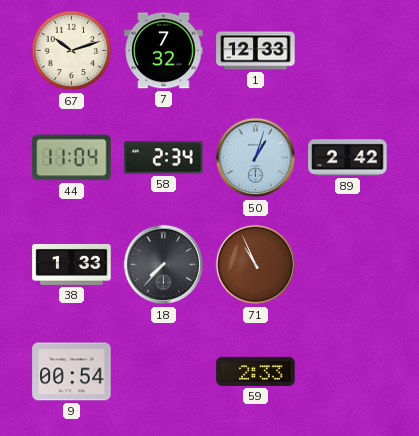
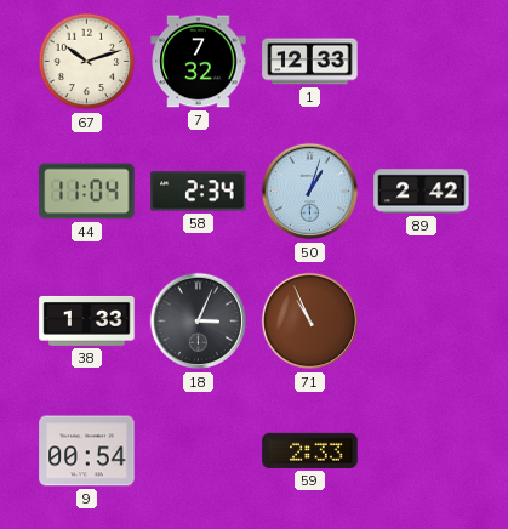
18: 7:37 -> 3:04 (199, 322)
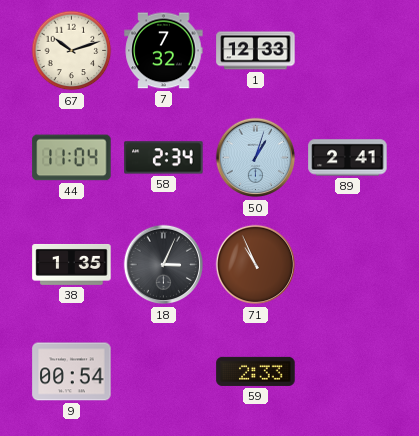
89: 2:42 -> 2:41 (348, 158)
38: 1:33 -> 1:35 (72, 264)
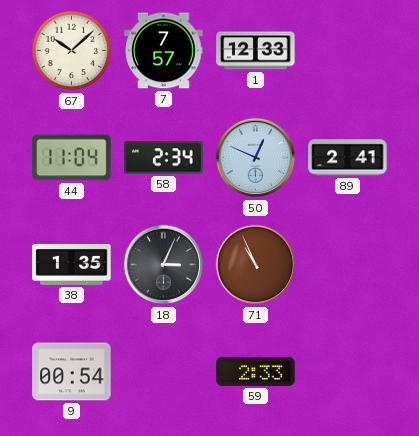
67: 10:12 -> 10:08 (72, 51)
7: 7:32 -> 7:57 (164, 51)
50: 1:03 -> 12:49 (256, 158)
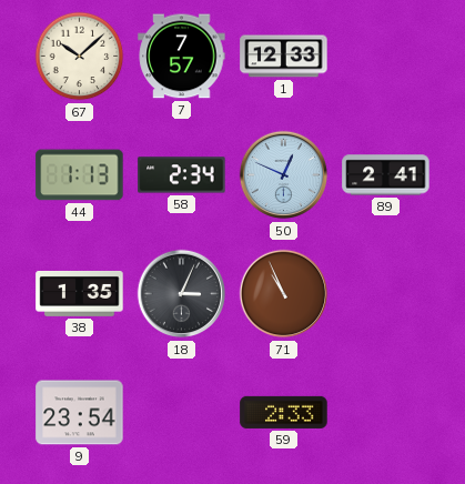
44: 11:04 -> 1:13 (80, 175)
9: 00:54 -> 23:54 (80, 413)
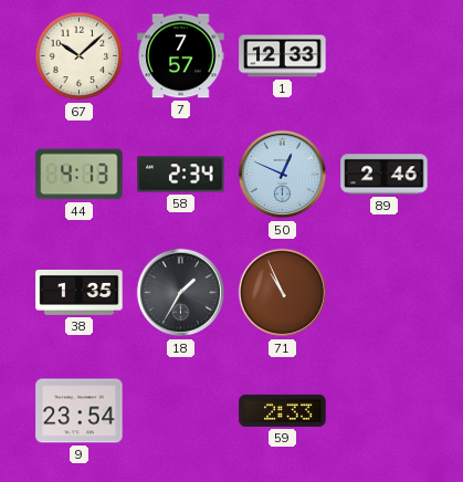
44: 1:13 -> 4:13 (80, 175)
89: 2:41 -> 2:46 (385, 175)
18: 3:04 -> 1:35 (181, 293)
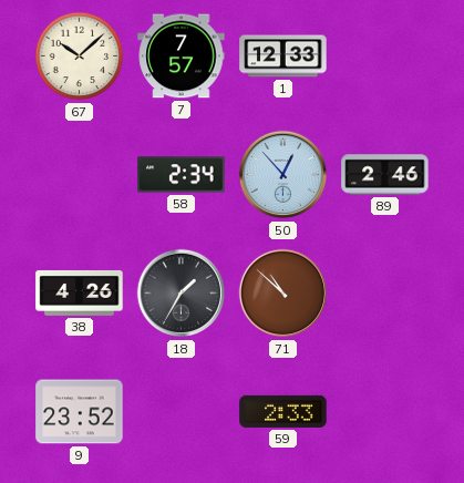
44: 4:13 -> none (80, 175)
50: 12:49 -> 12:53 (283, 175)
38: 1:35 -> 4:26 (80, 292)
71: 10:56 -> 10:52 (283, 294)
9: 23:54 -> 23:52 (80, 412)
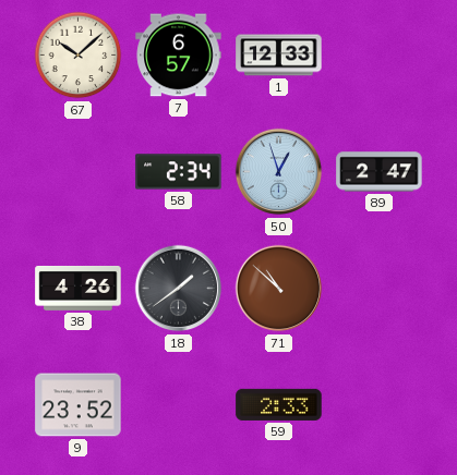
7: 7:57 -> 6:57 (179, 56)
50: 12:53 -> 12:57 (279, 172)
89: 2:46 -> 2:47 (380, 172)
18: 1:35 -> 1:39 (179, 289)
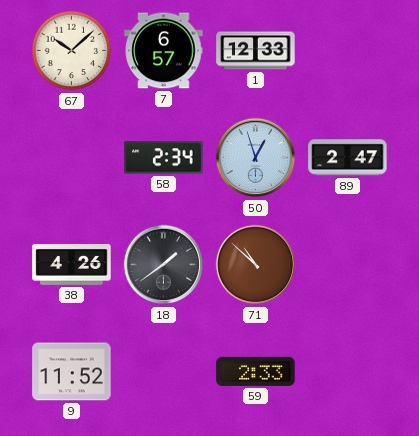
9: 23:52 -> 11:52 (72, 372)
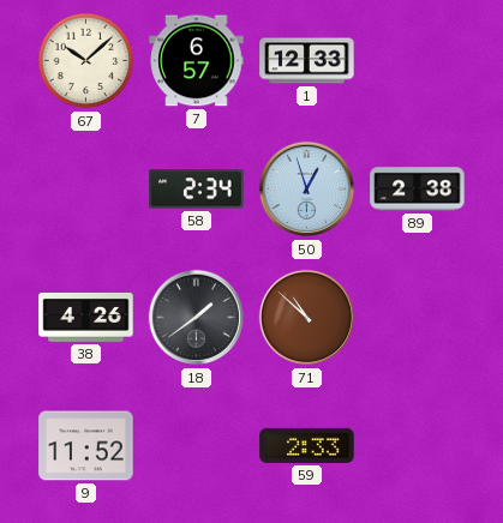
89: 2:47 -> 2:38 (418, 190)
